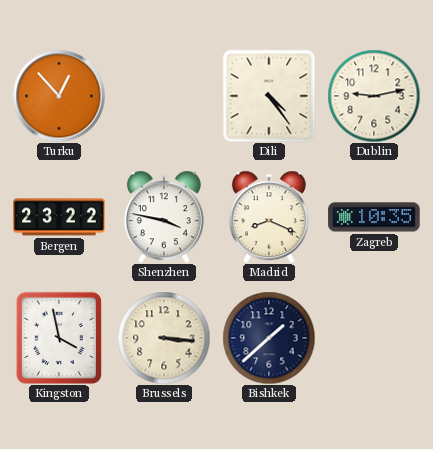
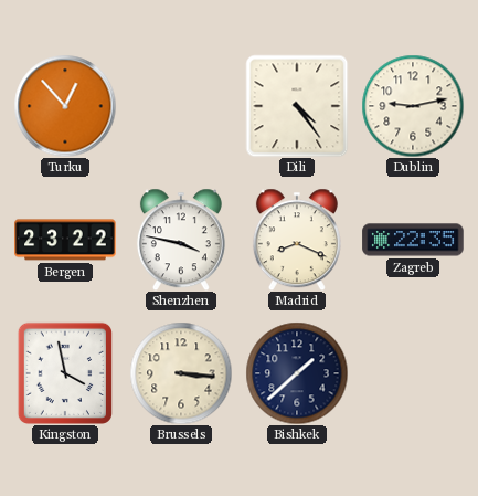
Zagreb: 10:35 -> 22:35 (413, 240)
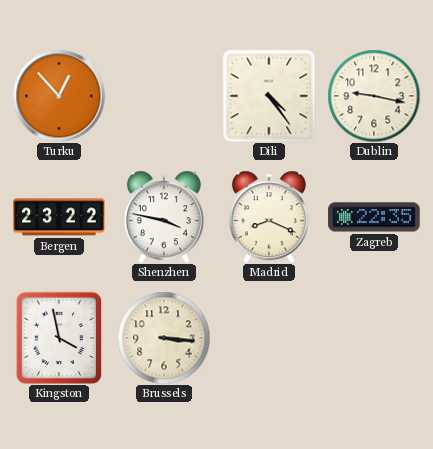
Dublin: 9:13 -> 9:17 (374, 96)
Bishkek: 1:38 -> none (297, 373)
